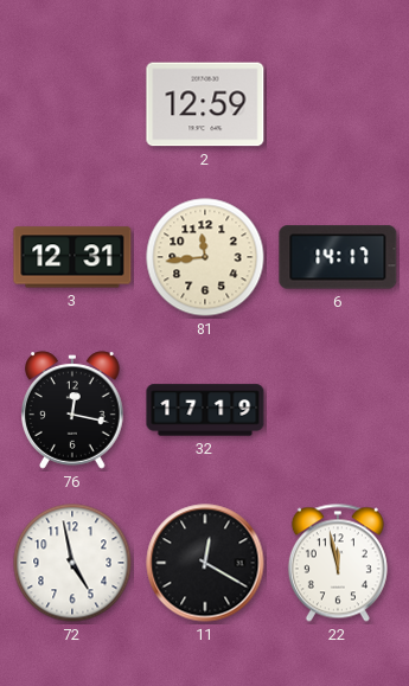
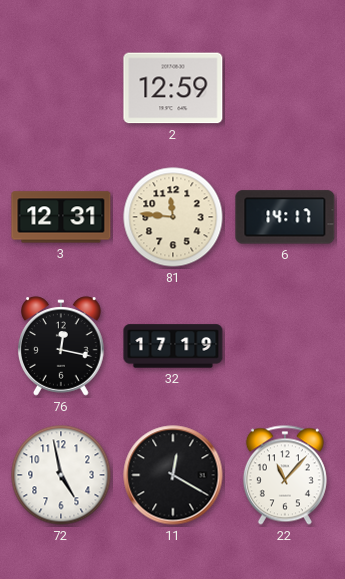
81: 11:44 -> 11:46 (173, 217)
22: 11:58 -> 11:07 (285, 475)
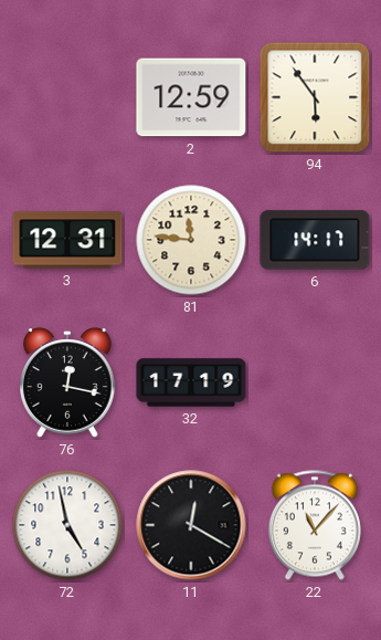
94: none -> 5:54 (315, 97)
